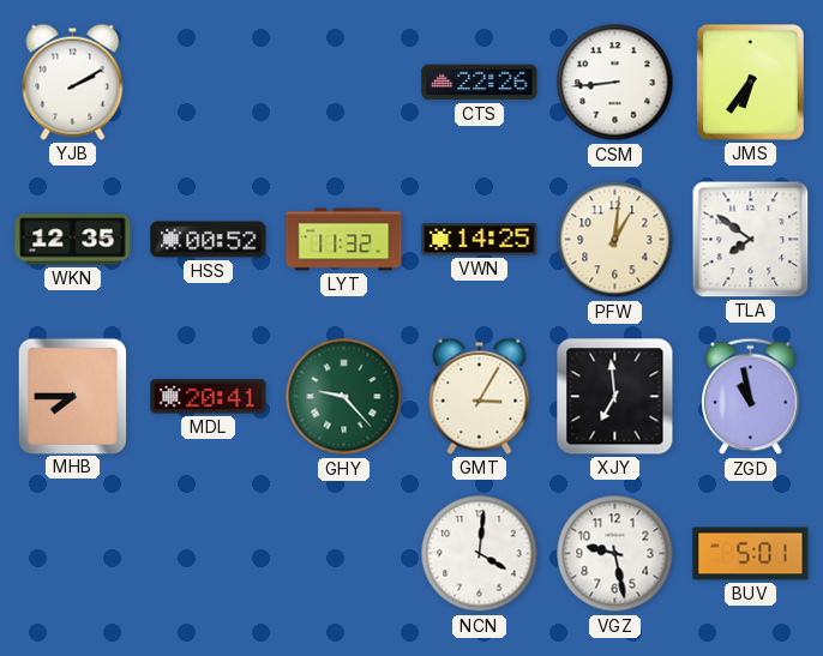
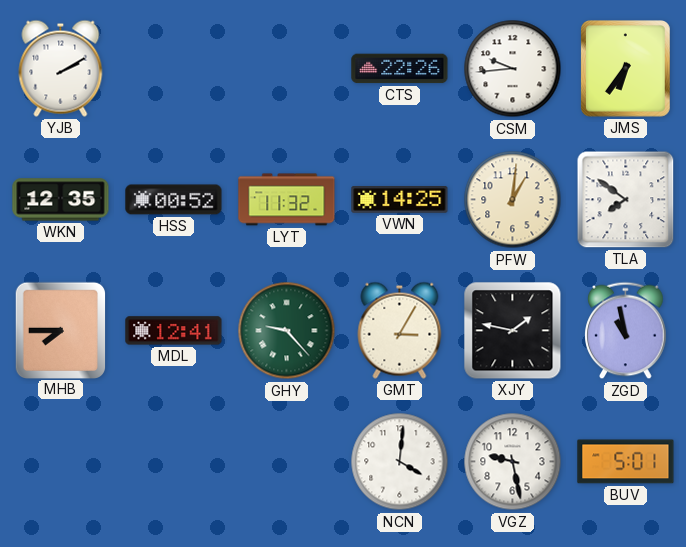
CSM: 8:44 -> 9:44 (513, 69)
MDL: 20:41 -> 12:41 (174, 331)
XJY: 6:59 -> 1:47 (513, 331)
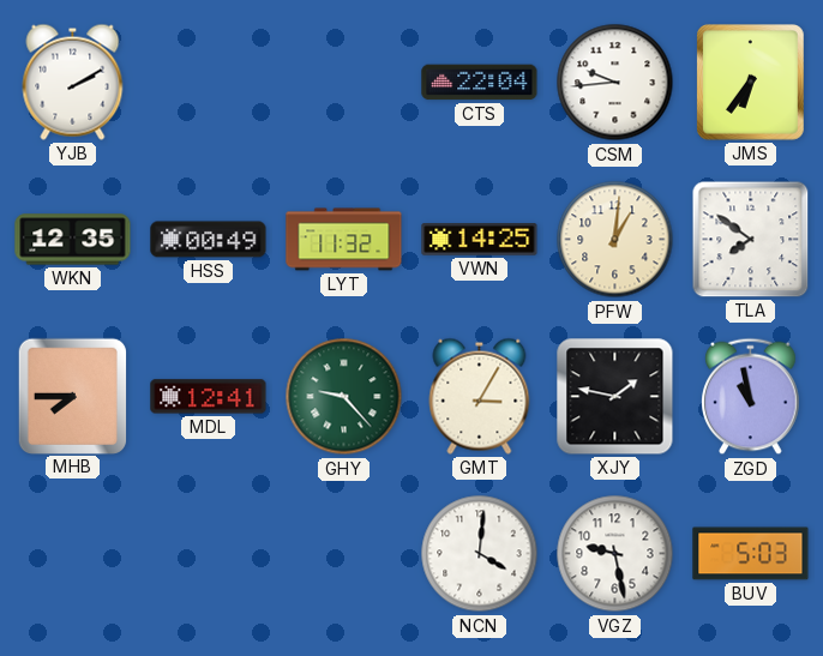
CTS: 22:26 -> 22:04 (480, 83)
HSS: 00:52 -> 00:49 (209, 240)
BUV: 5:01 -> 5:03 (751, 554)
